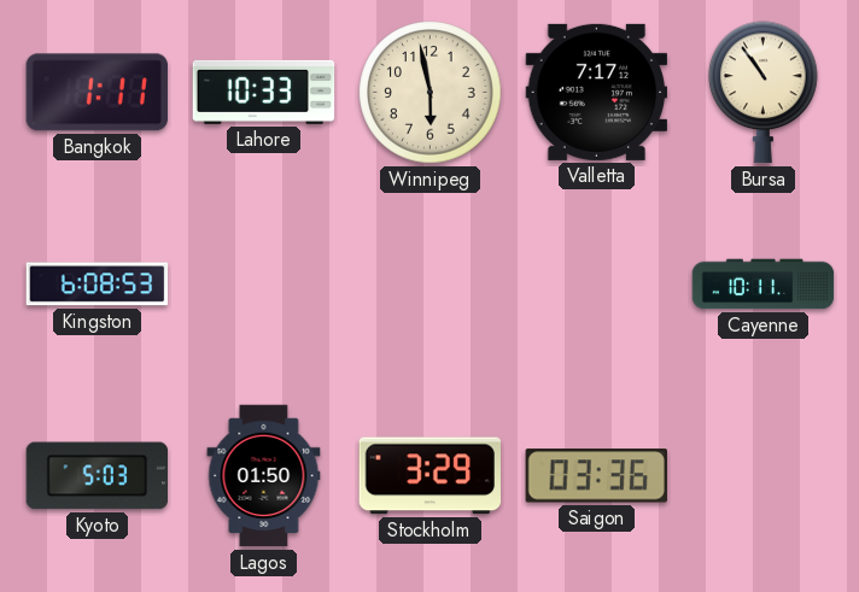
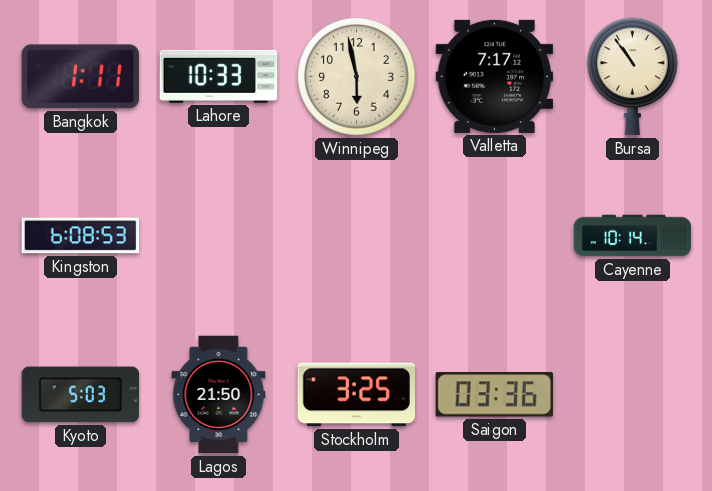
Cayenne: 10:11 -> 10:14 (633, 236)
Lagos: 01:50 -> 21:50 (219, 395)
Stockholm: 3:29 -> 3:25 (357, 395)
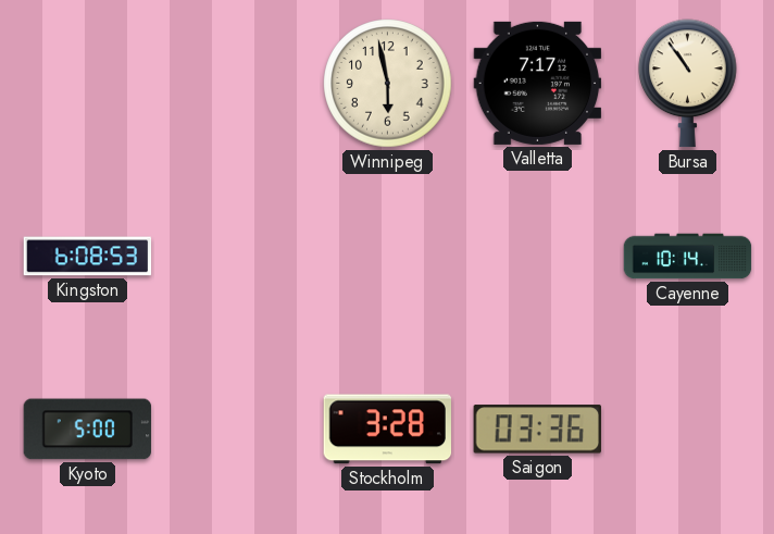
Bangkok: 1:11 -> none (80, 77)
Lahore: 10:33 -> none (219, 76)
Kyoto: 5:03 -> 5:00 (88, 430)
Lagos: 21:50 -> none (219, 395)
Stockholm: 3:25 -> 3:28 (388, 430)
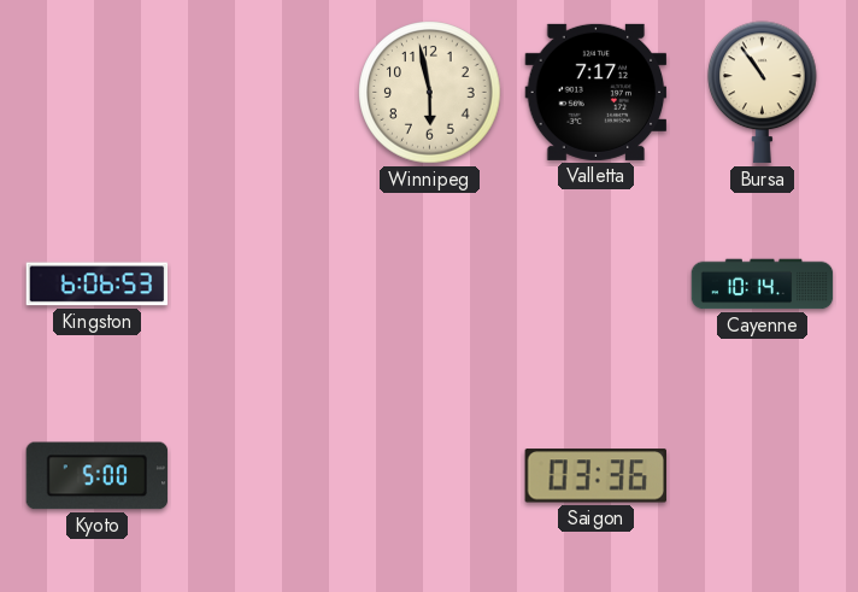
Kingston: 6:08 -> 6:06 (98, 285)
Stockholm: 3:28 -> none (388, 430)
